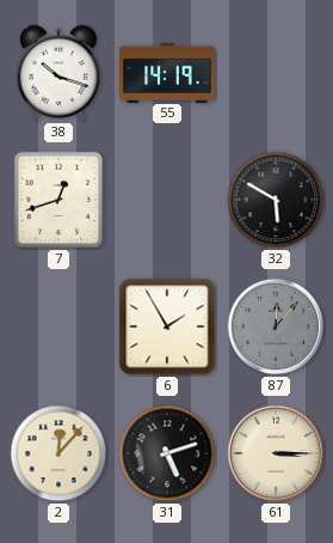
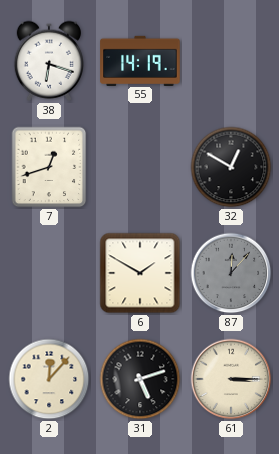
38: 10:18 -> 6:18 (48, 61)
32: 5:50 -> 12:50 (231, 167)
6: 1:55 -> 1:50 (140, 273)
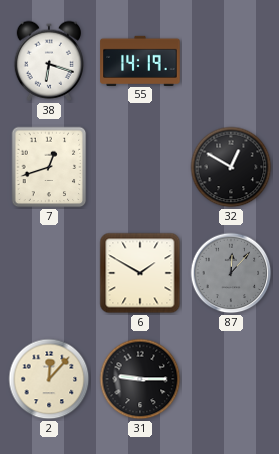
31: 5:12 -> 9:15 (140, 379)
61: 3:15 -> none (231, 379)
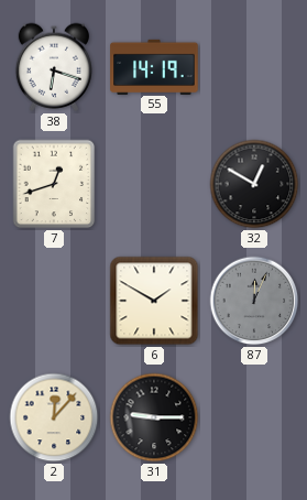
87: 12:07 -> 12:04 (254, 301)
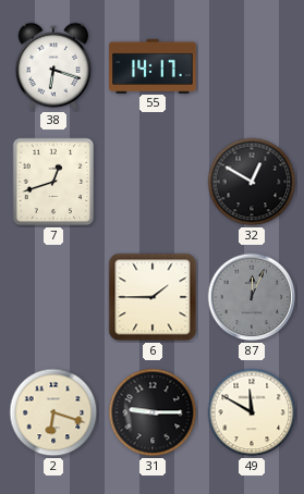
55: 14:19 -> 14:17 (153, 65)
6: 1:50 -> 1:45 (153, 297)
2: 12:07 -> 6:18 (53, 412)
49: none -> 11:50 (252, 412)
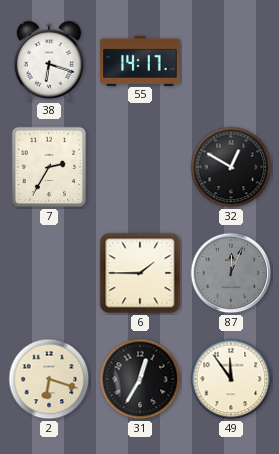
7: 12:42 -> 2:35 (49, 167)
31: 9:15 -> 12:35 (140, 379)
49: 11:50 -> 11:54 (231, 379)
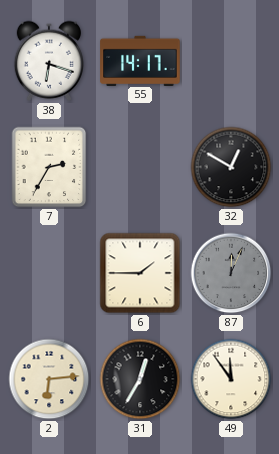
2: 6:18 -> 6:14 (49, 379)
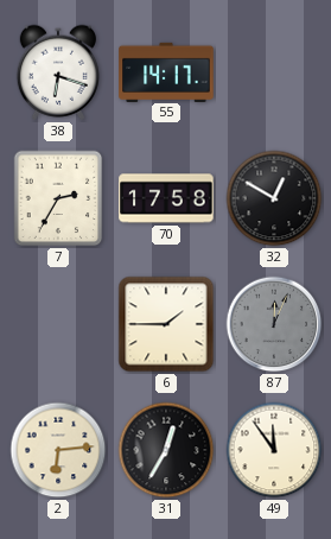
70: none -> 17:58 (166, 198)
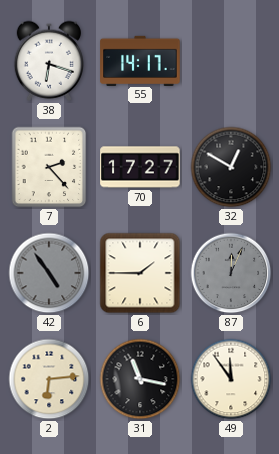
7: 2:35 -> 2:23 (49, 167)
70: 17:58 -> 17:27 (140, 167)
42: none -> 4:54 (49, 273)
31: 12:35 -> 11:17 (140, 379)
